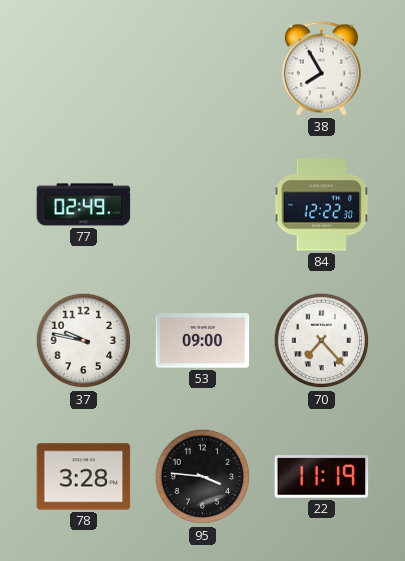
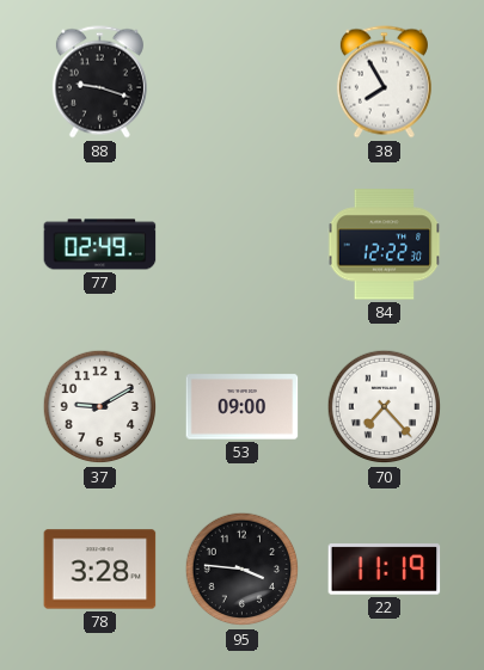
88: none -> 9:18 (99, 82)
37: 9:47 -> 9:10 (100, 407)
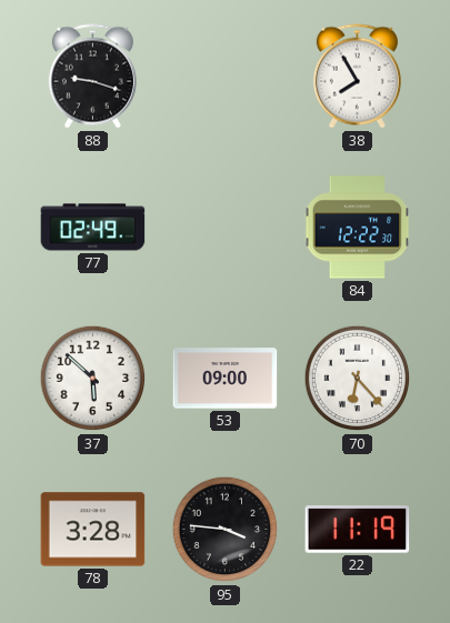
37: 9:10 -> 5:52 (93, 379)
70: 7:23 -> 6:23 (358, 379)
